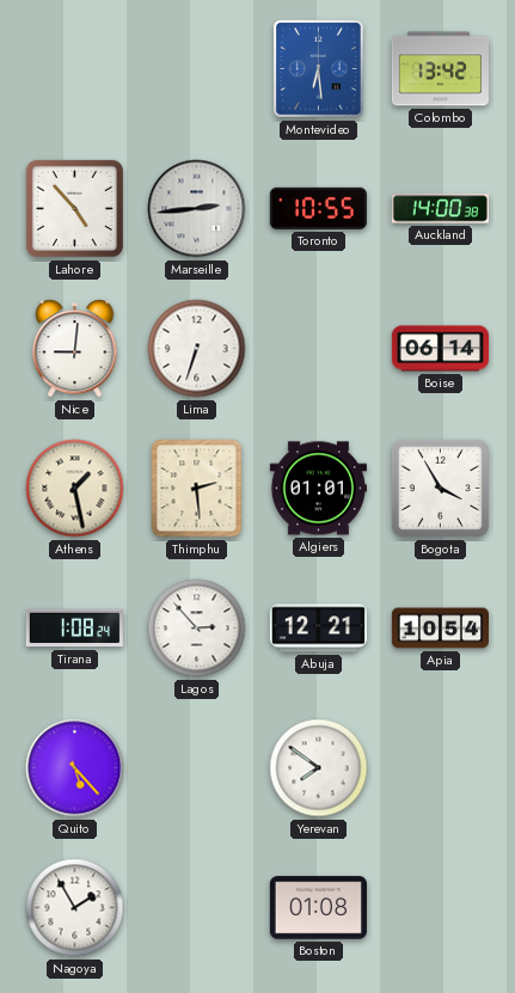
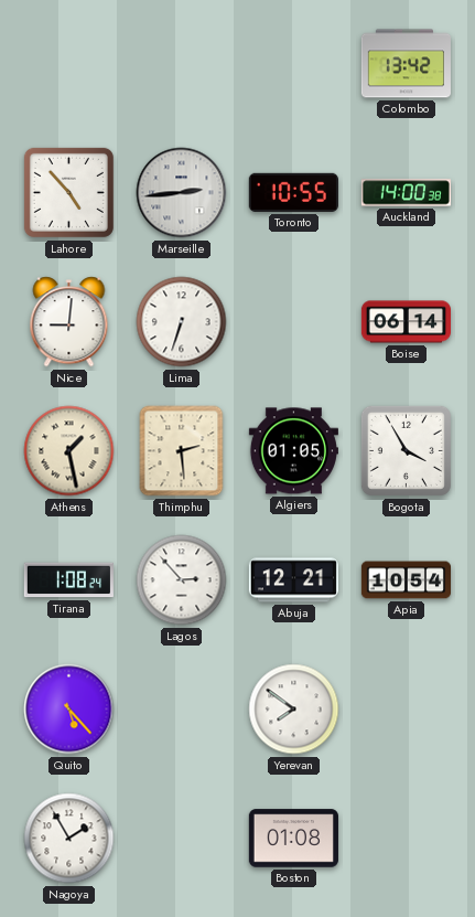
Montevideo: 6:29 -> none (318, 68)
Algiers: 01:01 -> 01:05 (293, 451)
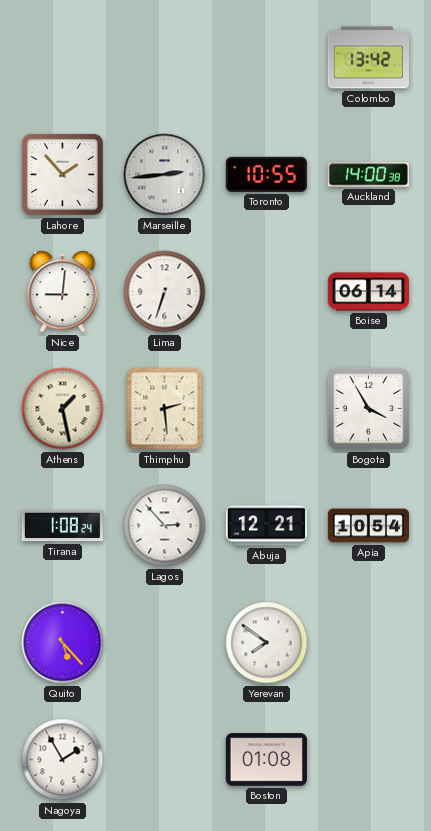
Lahore: 4:53 -> 1:53 (62, 174)
Algiers: 01:05 -> none (293, 451)
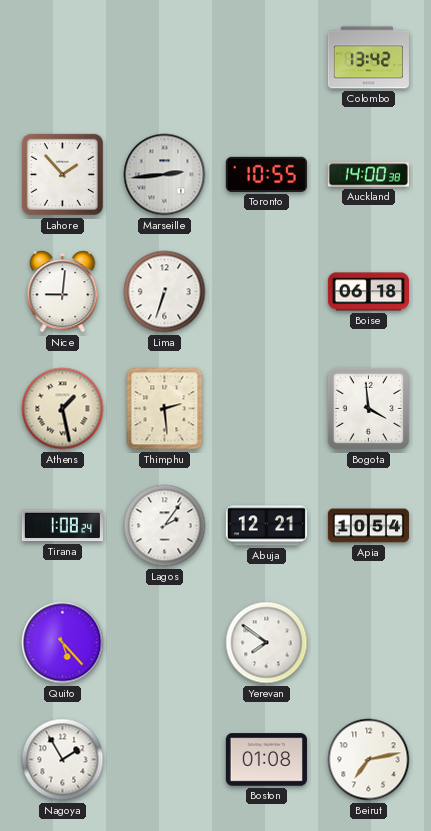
Boise: 06:14 -> 06:18 (368, 292)
Bogota: 3:55 -> 3:59 (368, 408)
Lagos: 2:53 -> 2:06 (165, 526)
Beirut: none -> 7:13 (369, 760)
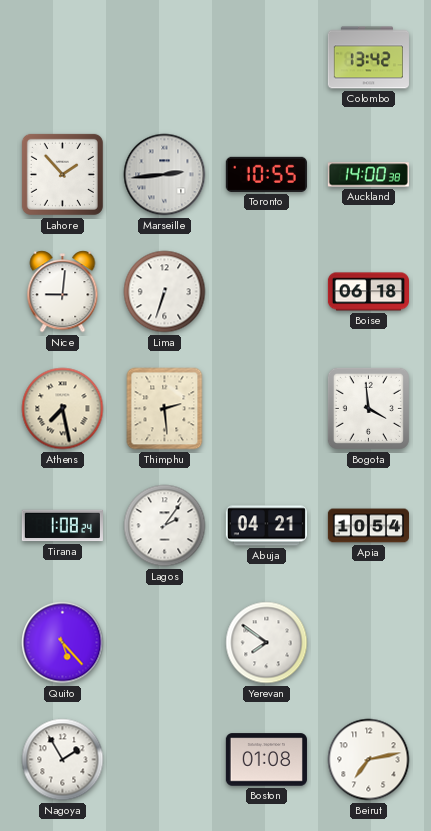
Athens: 1:28 -> 7:28 (63, 409)
Abuja: 12:21 -> 04:21 (266, 526)
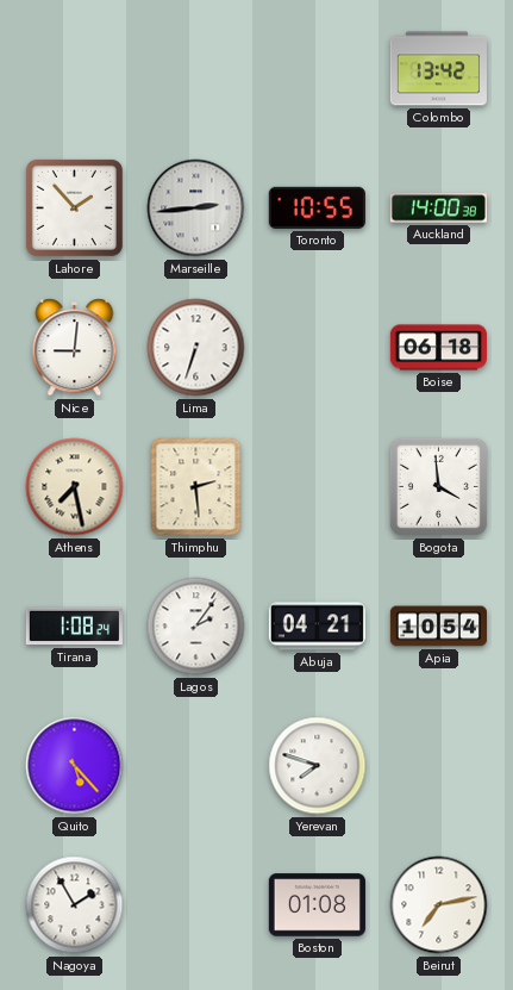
Yerevan: 7:51 -> 7:48 (318, 766)
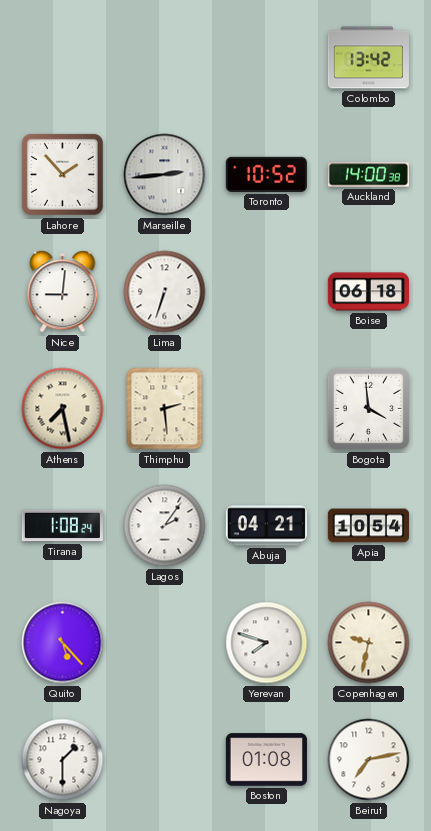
Toronto: 10:55 -> 10:52 (266, 174)
Copenhagen: none -> 9:32 (369, 643)
Nagoya: 1:55 -> 1:30 (63, 760)
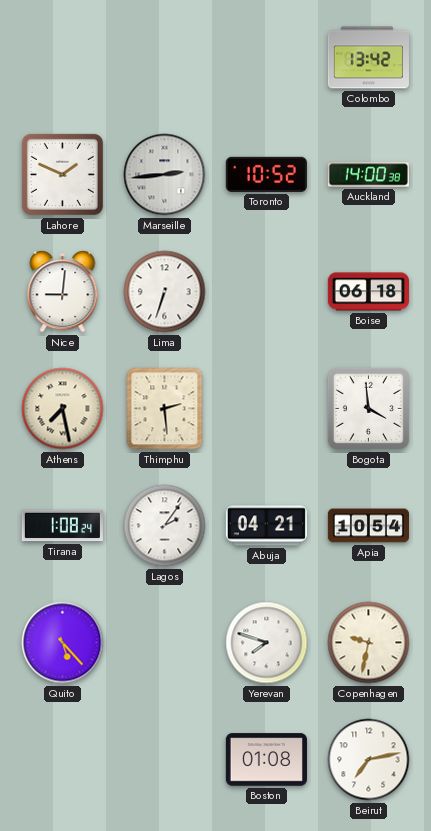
Lahore: 1:53 -> 1:49 (62, 174)
Nagoya: 1:30 -> none (63, 760)
